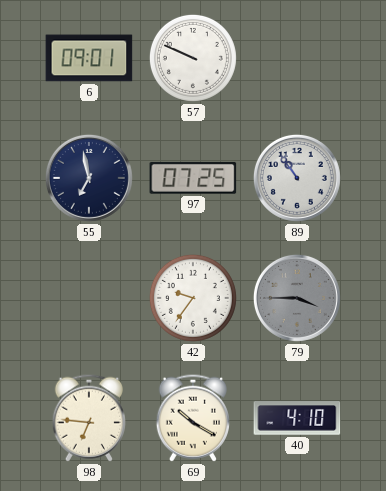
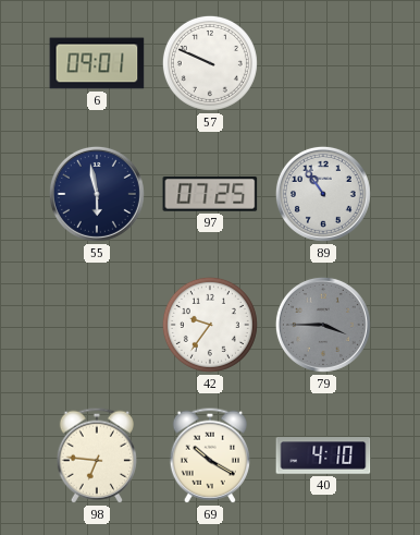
55: 6:58 -> 5:58 (97, 194)
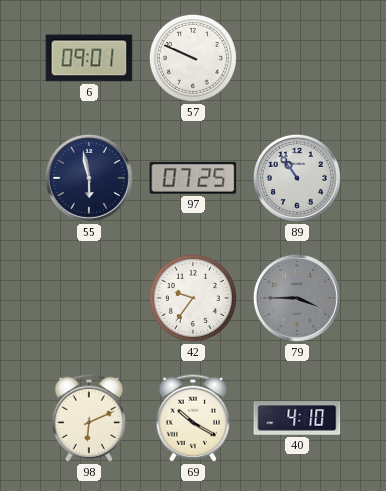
98: 6:46 -> 6:11 (89, 418)
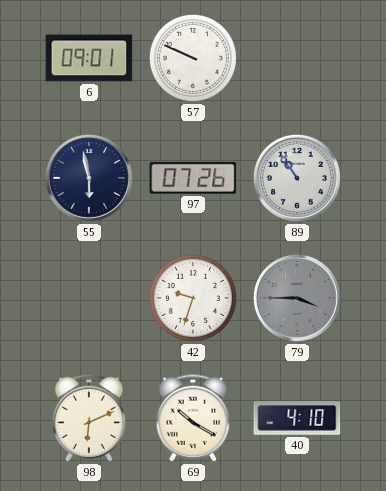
97: 07:25 -> 07:26 (193, 178)
42: 9:36 -> 9:33 (193, 298)
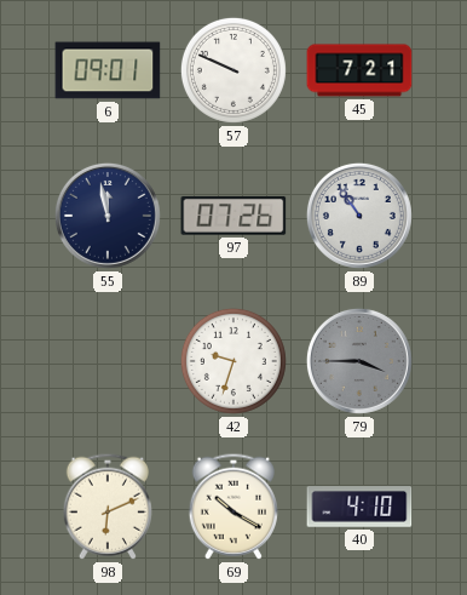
45: none -> 7:21 (359, 70)
55: 5:58 -> 11:58 (108, 216)
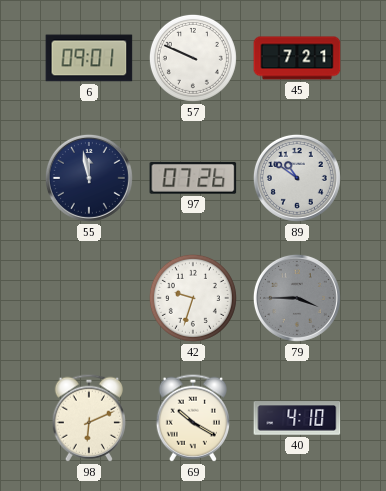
89: 10:54 -> 10:51 (297, 178)
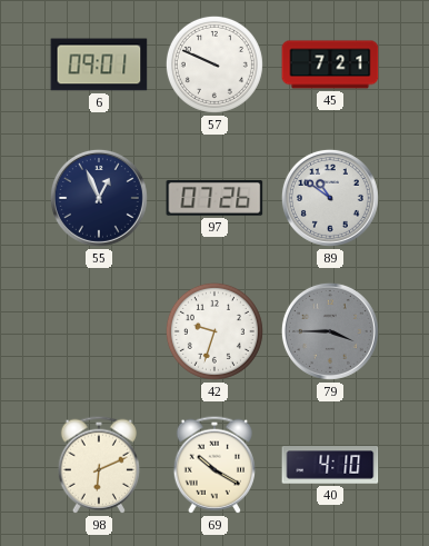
55: 11:58 -> 12:56 (99, 198)
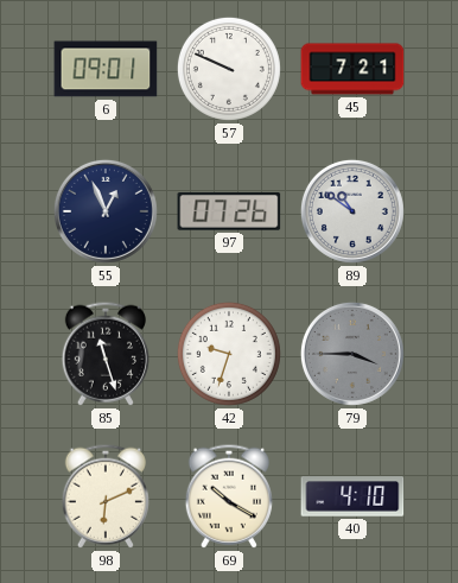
85: none -> 11:27 (106, 354)
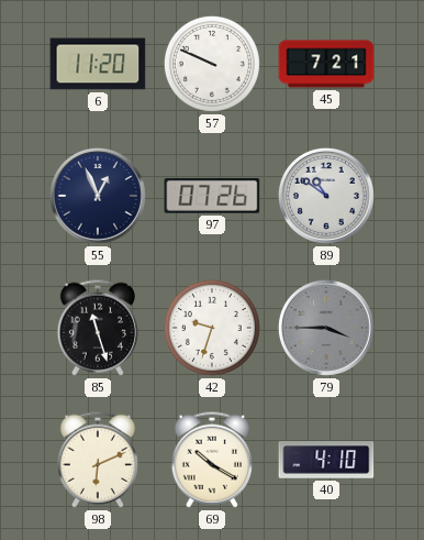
6: 09:01 -> 11:20 (98, 64)
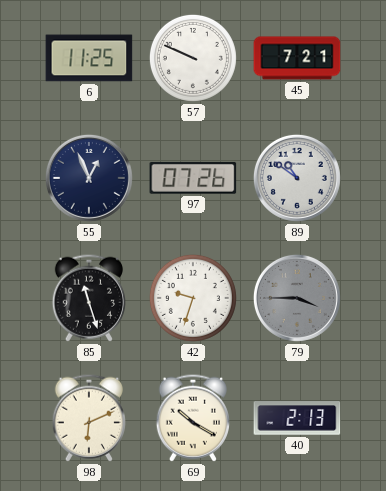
6: 11:20 -> 11:25 (89, 58)
40: 4:10 -> 2:13 (297, 418)
